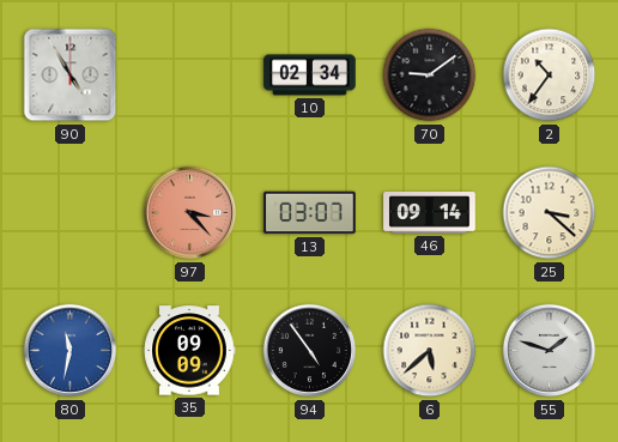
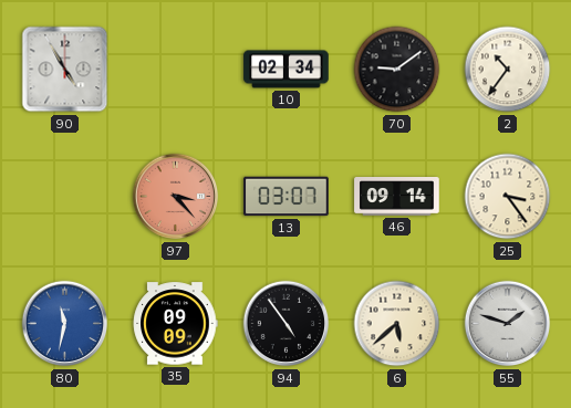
25: 3:22 -> 3:24 (508, 197)
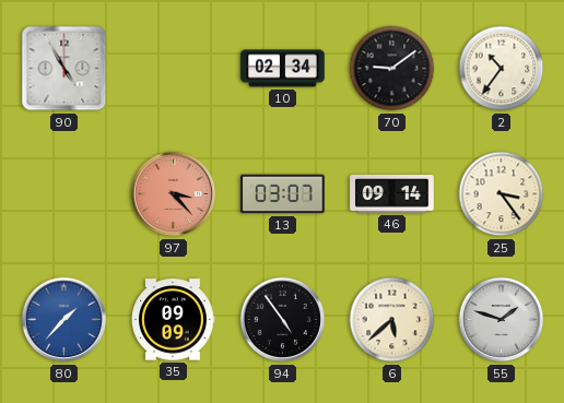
80: 11:32 -> 1:37 (64, 320)
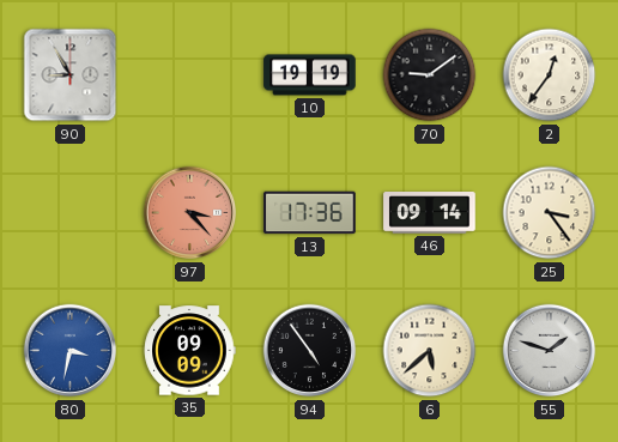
90: 4:55 -> 8:55 (71, 75)
10: 02:34 -> 19:19 (310, 75)
2: 10:36 -> 12:36 (550, 75)
13: 03:07 -> 17:36 (310, 213)
80: 1:37 -> 3:32 (71, 351)
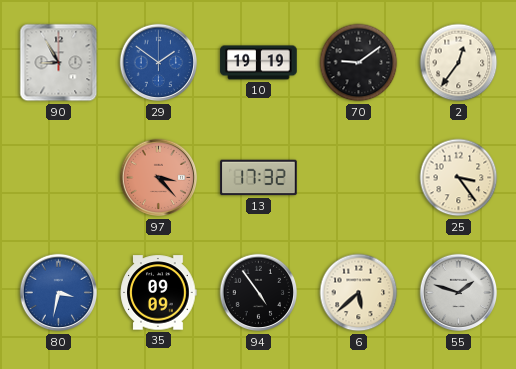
29: none -> 1:51 (159, 63)
13: 17:36 -> 17:32 (259, 178)
46: 09:14 -> none (430, 213)
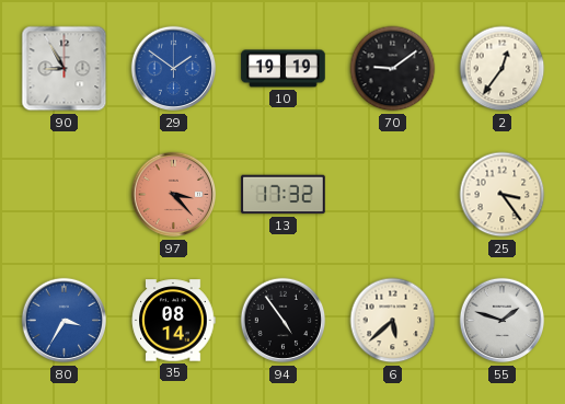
80: 3:32 -> 3:35 (65, 321)
35: 09:09 -> 08:14 (173, 321)
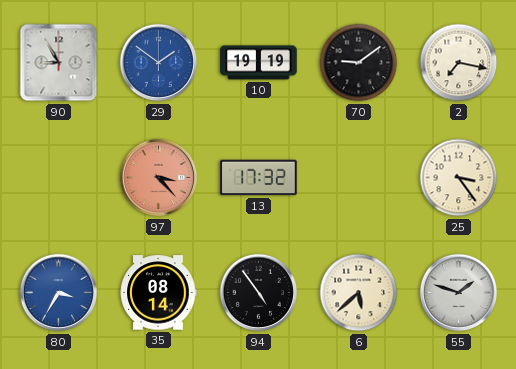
2: 12:36 -> 7:17 (459, 63)
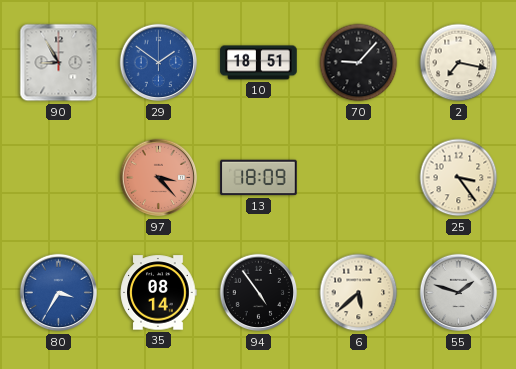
10: 19:19 -> 18:51 (259, 63)
70: 9:09 -> 9:07 (359, 63)
13: 17:32 -> 18:09 (259, 178)
